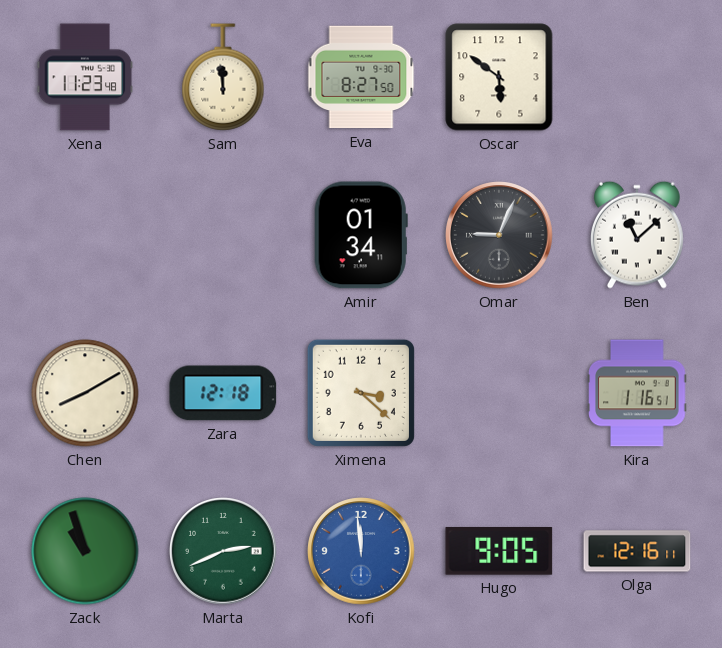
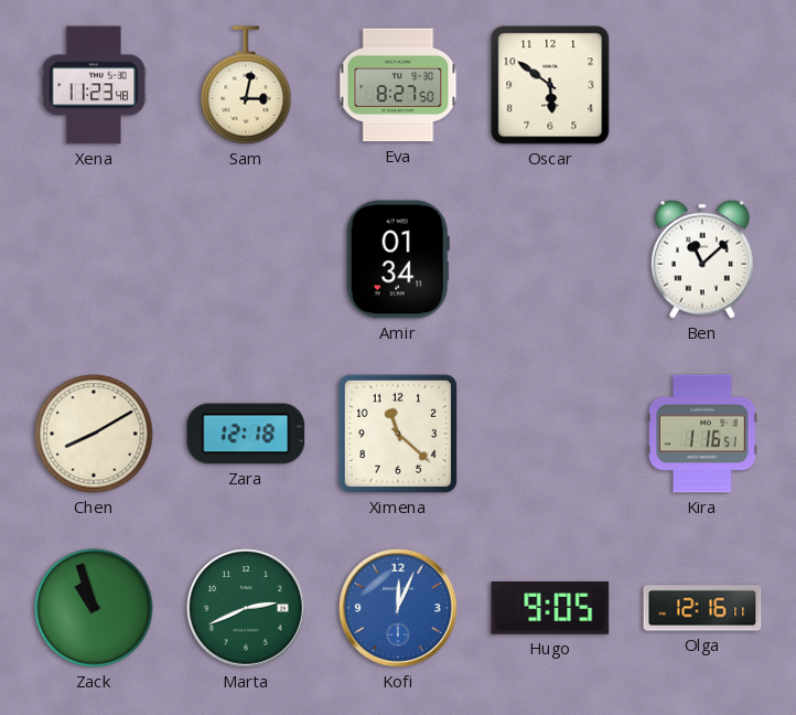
Sam: 11:59 -> 3:02 (246, 85)
Omar: 9:04 -> none (499, 235)
Ximena: 3:22 -> 11:22 (398, 434)
Kofi: 11:59 -> 12:04 (398, 608)
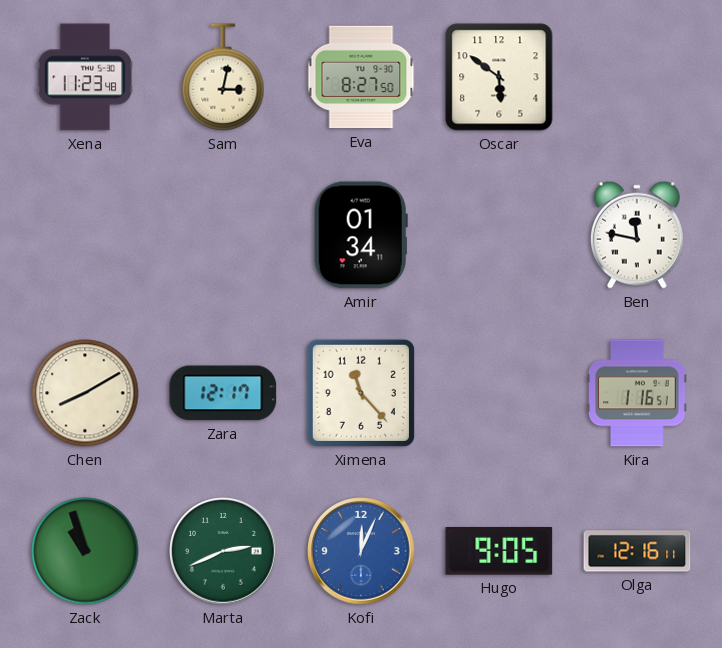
Ben: 11:08 -> 11:47 (637, 235)
Zara: 12:18 -> 12:17 (223, 393)
Ximena: 11:22 -> 11:23 (361, 393)
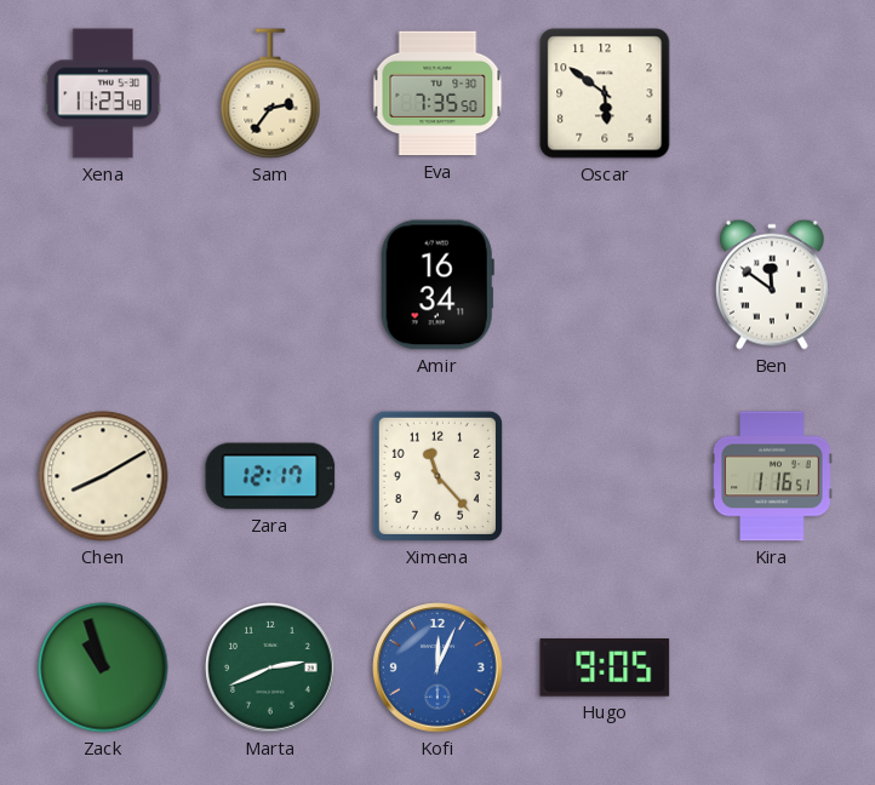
Sam: 3:02 -> 2:36 (270, 93)
Eva: 8:27 -> 7:35 (438, 93)
Amir: 01:34 -> 16:34 (438, 285)
Ben: 11:47 -> 11:51 (772, 285)
Olga: 12:16 -> none (637, 551)
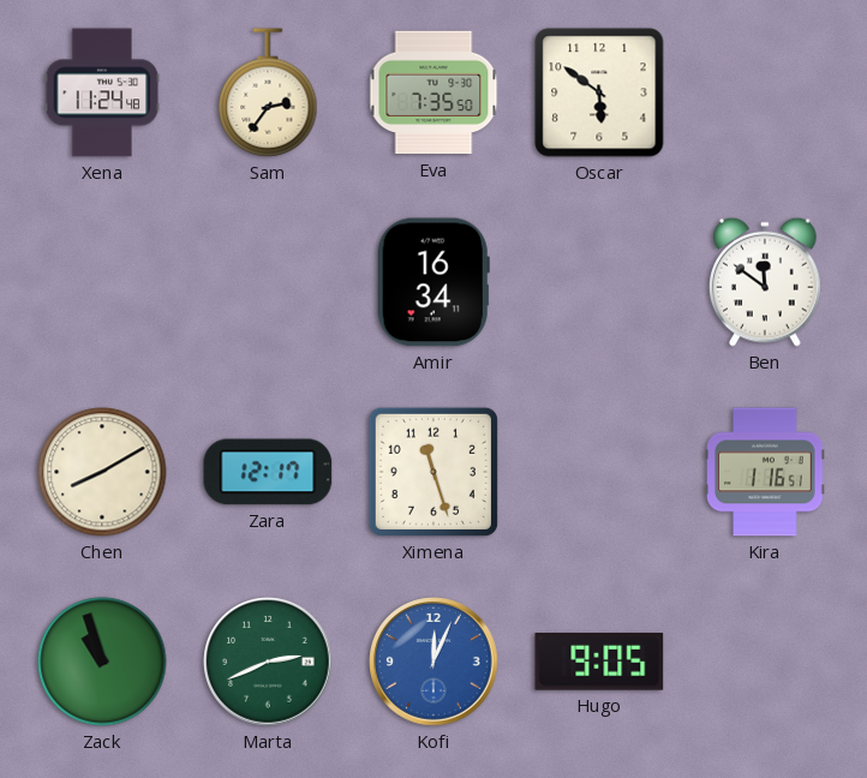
Xena: 11:23 -> 11:24 (102, 92)
Ximena: 11:23 -> 11:27 (433, 472)
